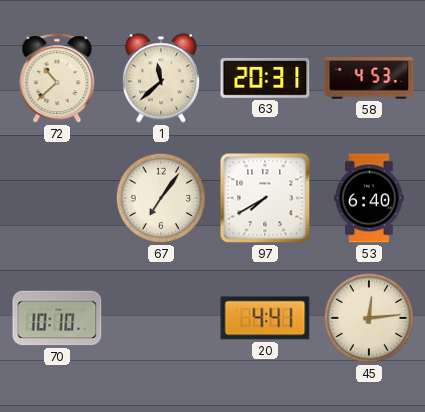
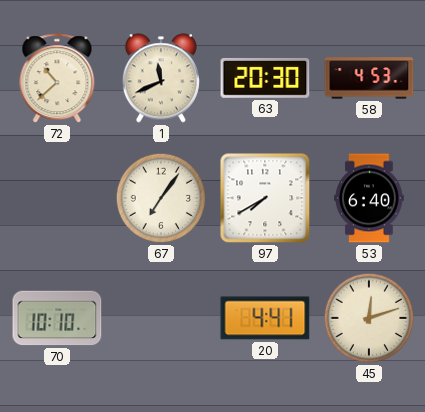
1: 11:38 -> 11:41 (161, 78)
63: 20:31 -> 20:30 (265, 78)
45: 12:14 -> 12:12 (369, 318)
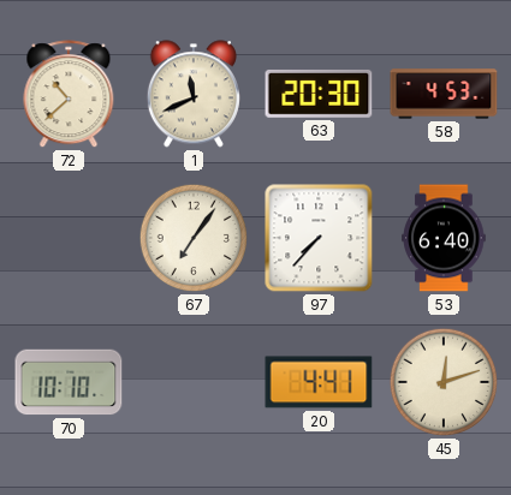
97: 7:40 -> 7:37 (319, 238)
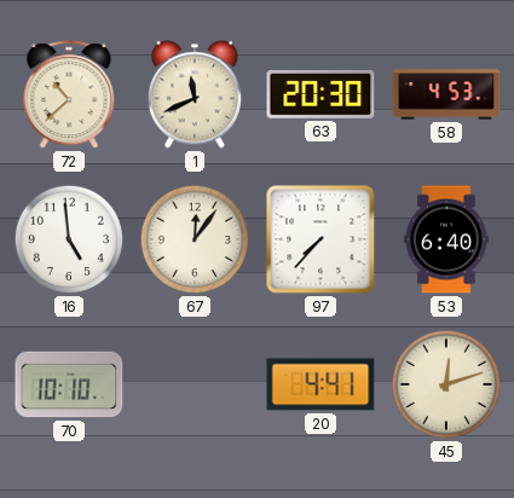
16: none -> 4:59 (69, 239)
67: 7:06 -> 12:06 (195, 239)
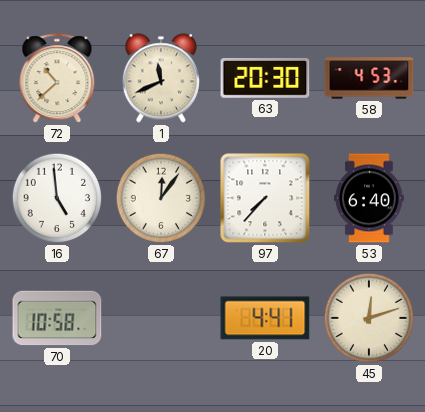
70: 10:10 -> 10:58 (57, 318)
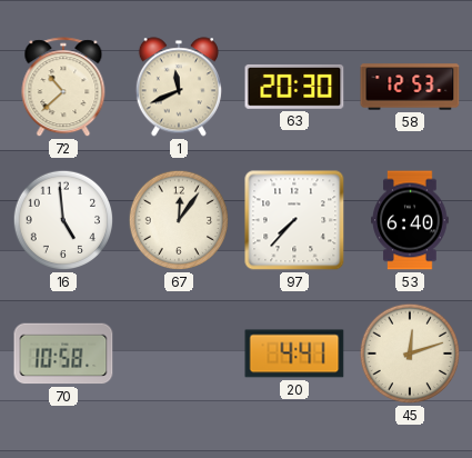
58: 4:53 -> 12:53 (410, 87)
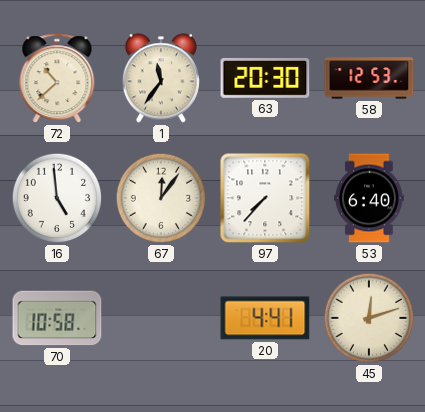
1: 11:41 -> 11:36 (161, 78)
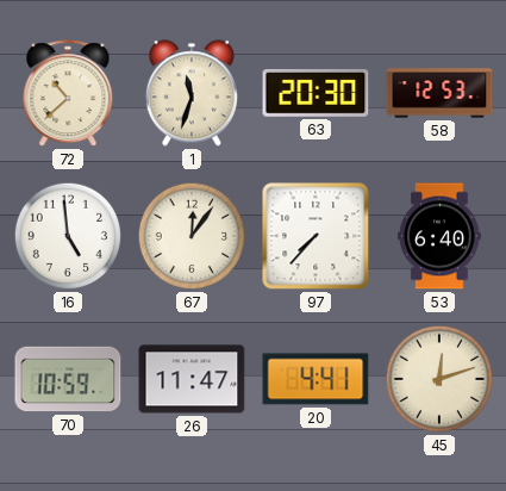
1: 11:36 -> 11:33 (192, 93)
70: 10:58 -> 10:59 (68, 379)
26: none -> 11:47 (192, 379)
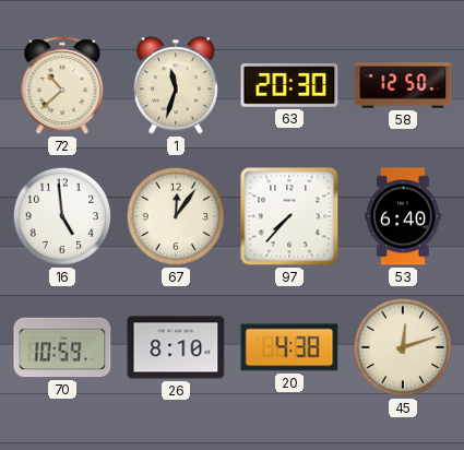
58: 12:53 -> 12:50 (403, 85)
26: 11:47 -> 8:10 (176, 347)
20: 4:41 -> 4:38 (289, 347)
